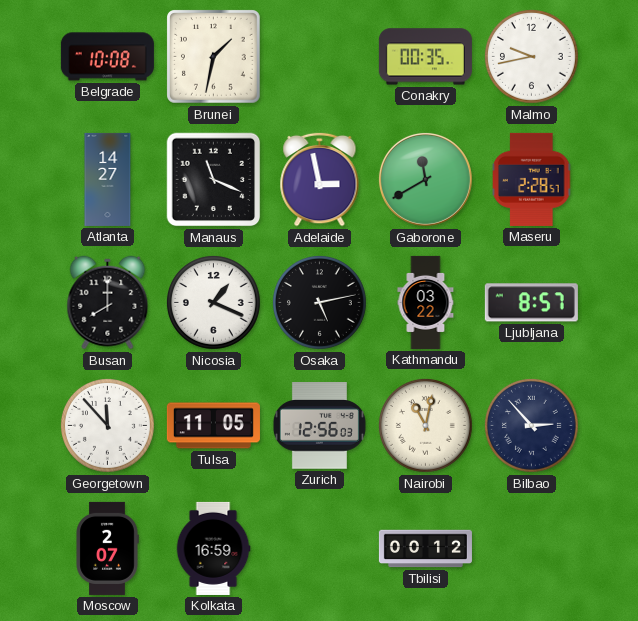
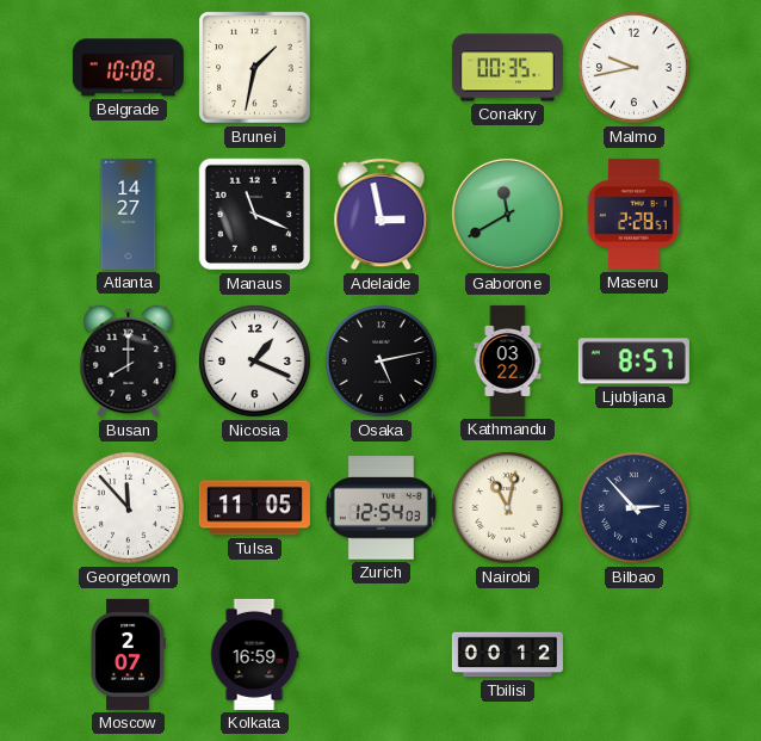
Zurich: 12:56 -> 12:54 (380, 508)
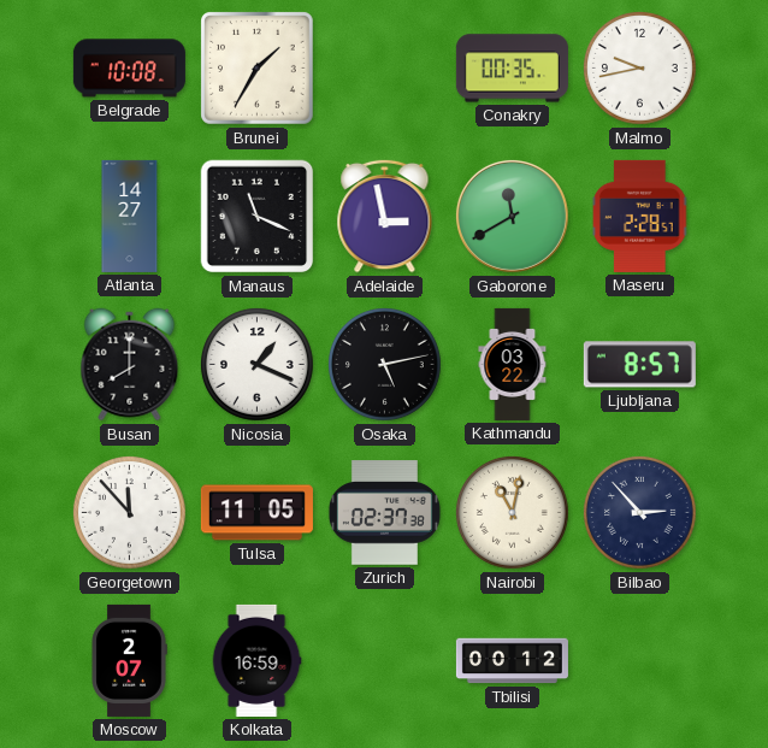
Brunei: 1:32 -> 1:35 (258, 69)
Zurich: 12:54 -> 02:37 (384, 513)
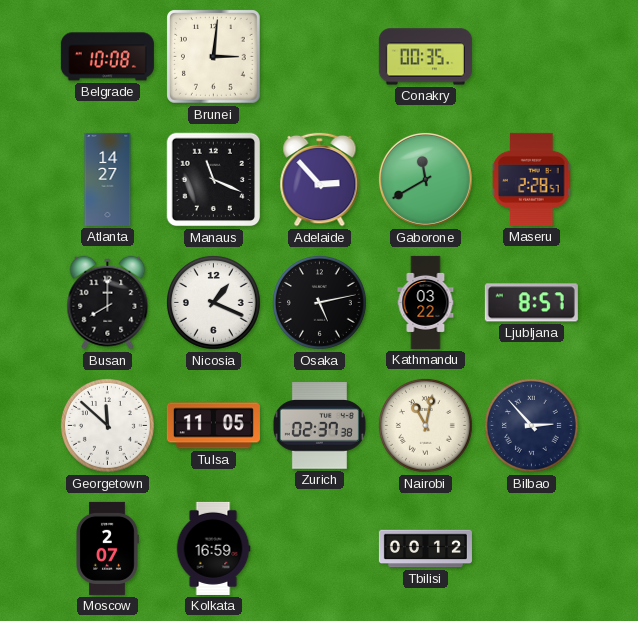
Brunei: 1:35 -> 3:01 (214, 57)
Malmo: 9:43 -> none (640, 69)
Adelaide: 2:58 -> 2:53 (320, 179)
Georgetown: 11:53 -> 11:52 (108, 426)
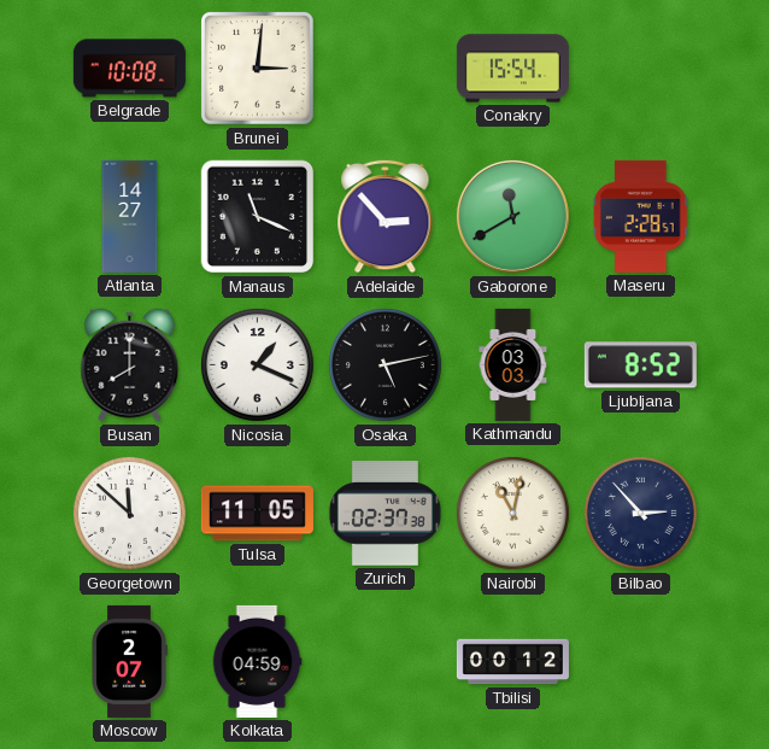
Conakry: 00:35 -> 15:54 (512, 69)
Kathmandu: 03:22 -> 03:03 (513, 364)
Ljubljana: 8:57 -> 8:52 (640, 365)
Kolkata: 16:59 -> 04:59 (257, 661)
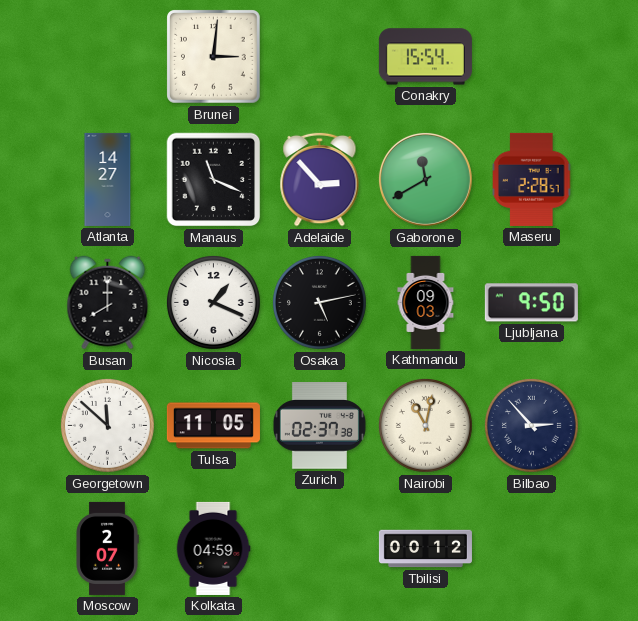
Belgrade: 10:08 -> none (129, 69)
Kathmandu: 03:03 -> 09:03 (426, 302)
Ljubljana: 8:52 -> 9:50 (531, 303)
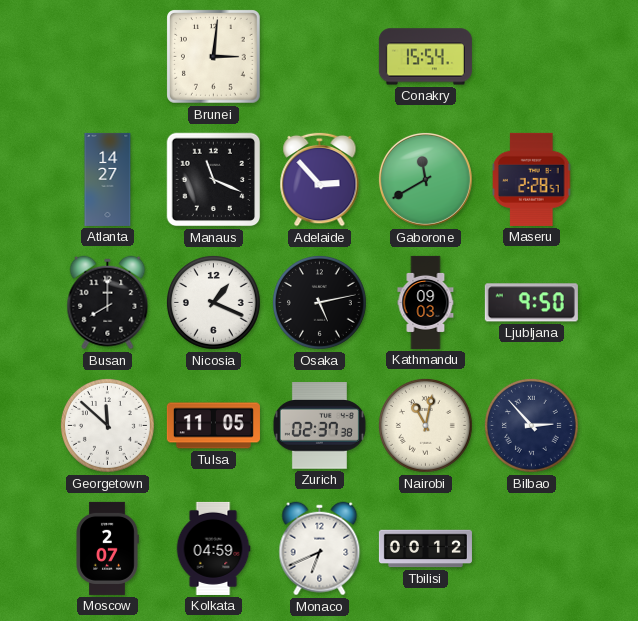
Monaco: none -> 6:41 (320, 549)
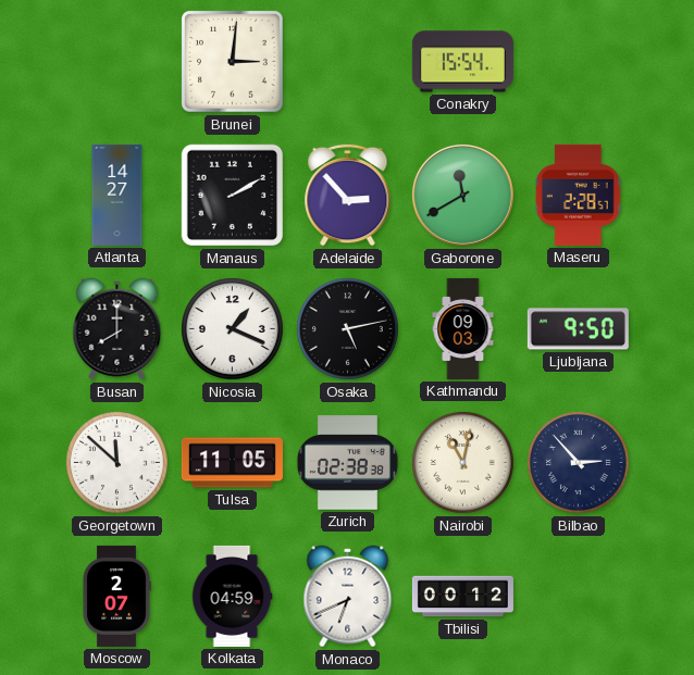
Manaus: 11:19 -> 2:10 (233, 196)
Zurich: 02:37 -> 02:38 (347, 463)
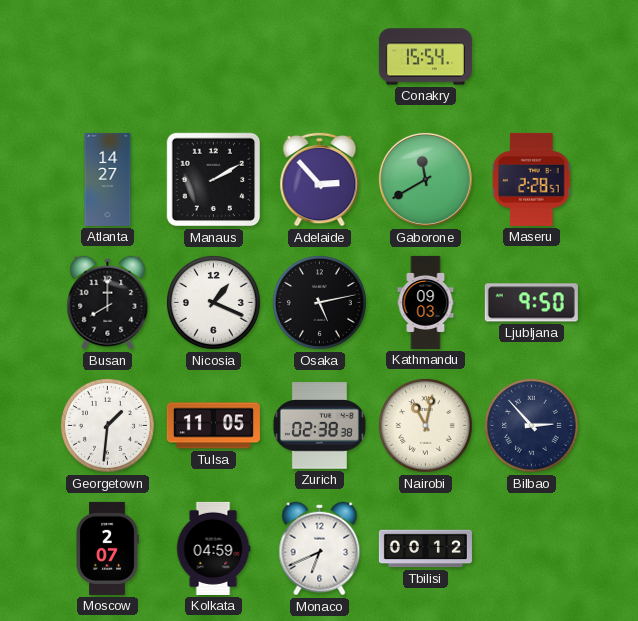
Brunei: 3:01 -> none (233, 62)
Georgetown: 11:52 -> 1:31 (108, 426)
